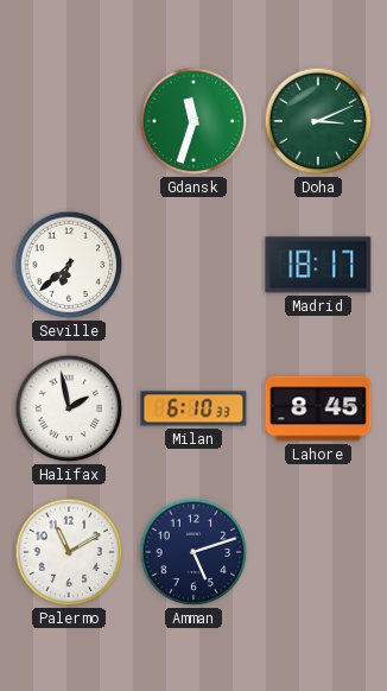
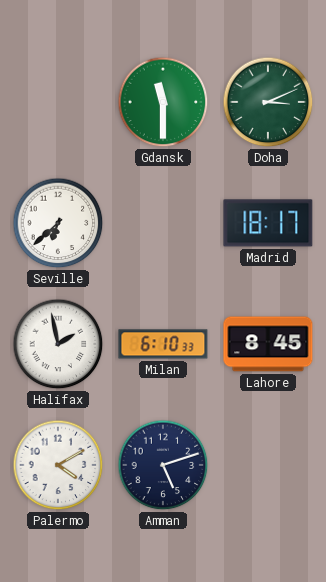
Gdansk: 11:33 -> 11:30 (163, 102)
Palermo: 11:10 -> 4:10 (58, 465)
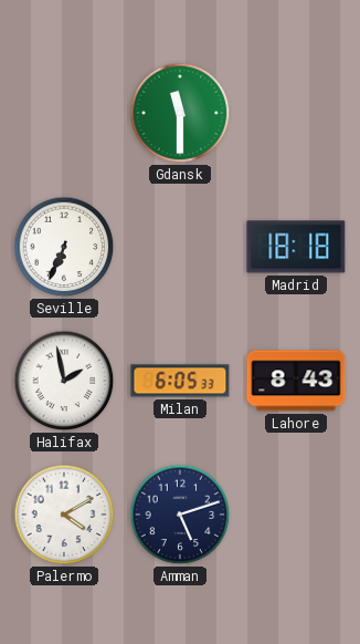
Doha: 3:11 -> none (268, 102)
Seville: 6:38 -> 6:34 (64, 247)
Madrid: 18:17 -> 18:18 (296, 247)
Milan: 6:10 -> 6:05 (180, 381)
Lahore: 8:45 -> 8:43 (296, 381)
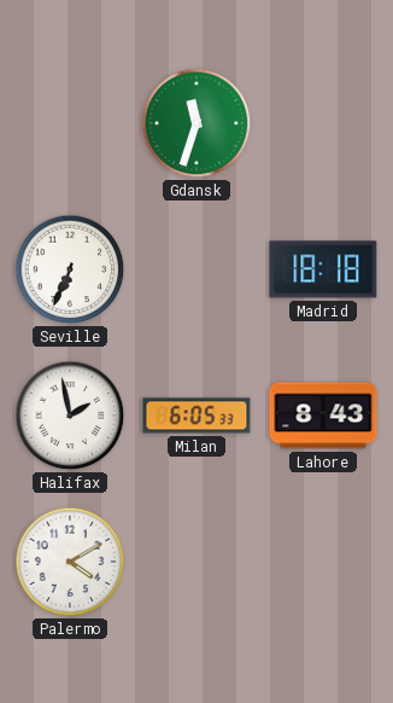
Gdansk: 11:30 -> 11:33 (196, 123)
Amman: 5:12 -> none (180, 515)
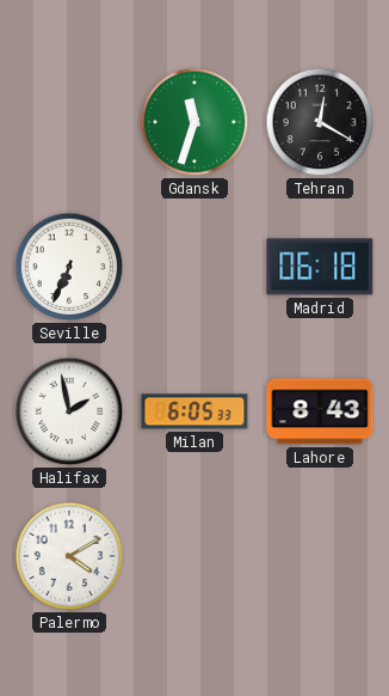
Tehran: none -> 12:20 (320, 122)
Madrid: 18:18 -> 06:18 (320, 267)
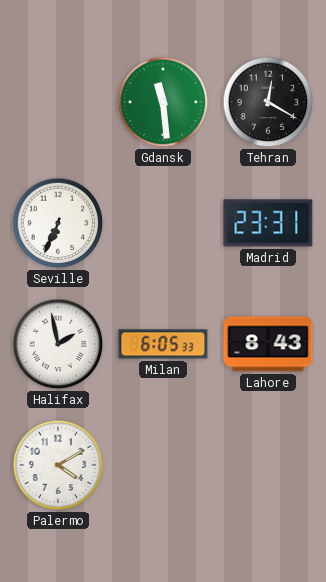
Gdansk: 11:33 -> 11:29 (163, 102)
Madrid: 06:18 -> 23:31 (268, 223)
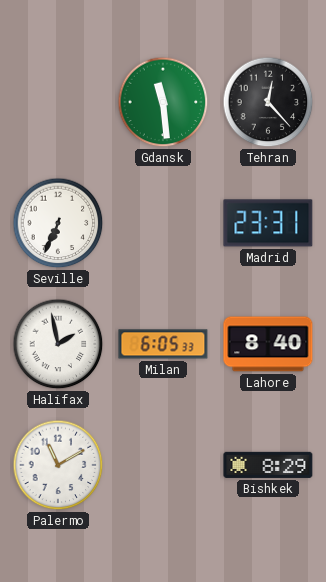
Tehran: 12:20 -> 12:23 (268, 102)
Lahore: 8:43 -> 8:40 (268, 344)
Palermo: 4:10 -> 11:10 (58, 465)
Bishkek: none -> 8:29 (268, 465)
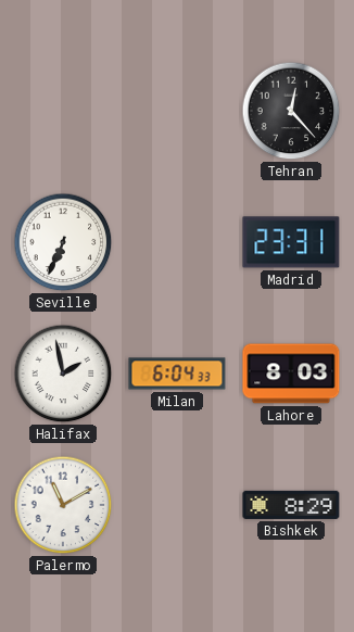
Gdansk: 11:29 -> none (163, 102)
Milan: 6:05 -> 6:04 (177, 374)
Lahore: 8:40 -> 8:03 (291, 374)
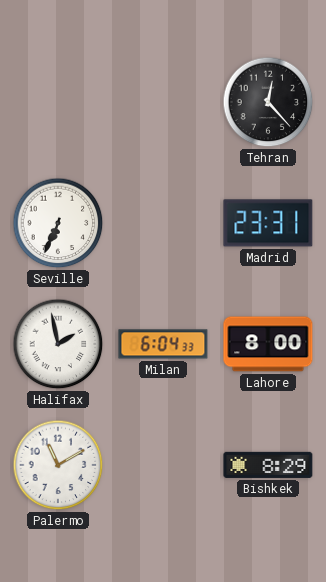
Lahore: 8:03 -> 8:00 (268, 344)
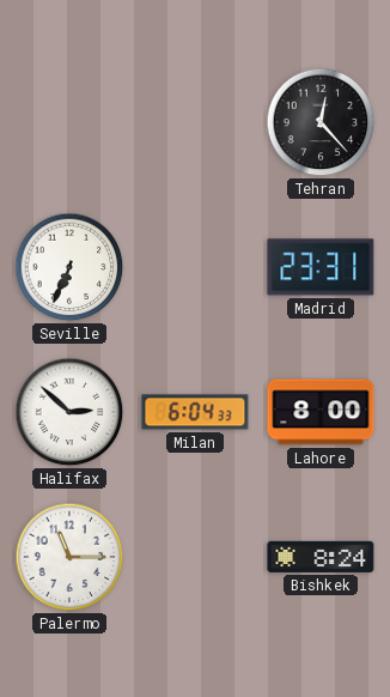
Halifax: 1:58 -> 2:52 (69, 412)
Palermo: 11:10 -> 11:15 (69, 557)
Bishkek: 8:29 -> 8:24 (321, 557)
